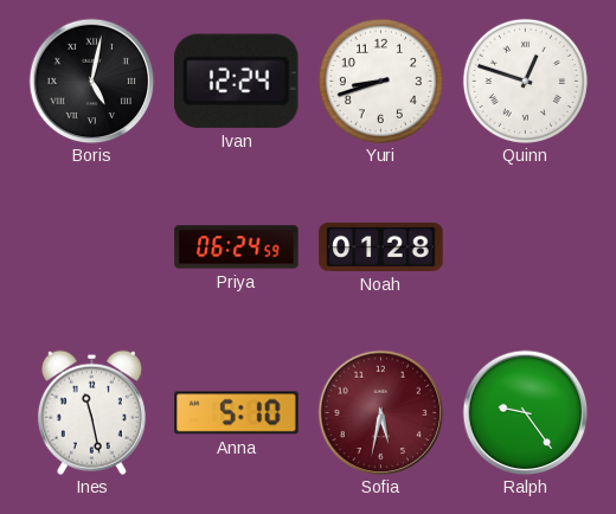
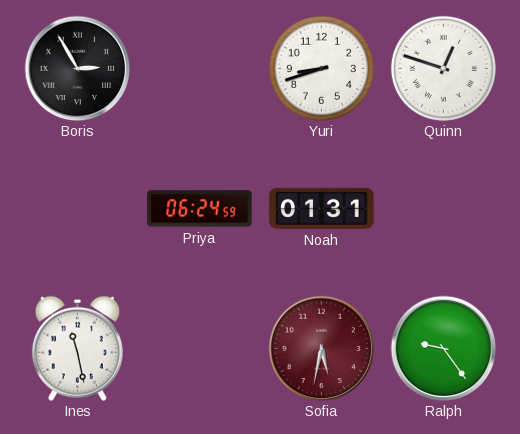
Boris: 5:02 -> 2:55 (77, 68)
Ivan: 12:24 -> none (236, 81)
Noah: 01:28 -> 01:31 (322, 208)
Anna: 5:10 -> none (237, 413)
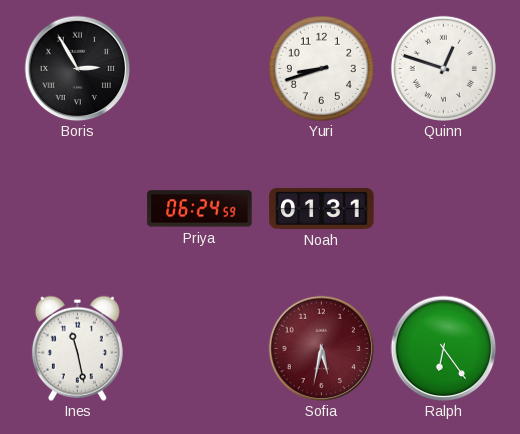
Ralph: 9:24 -> 6:24 (443, 348)
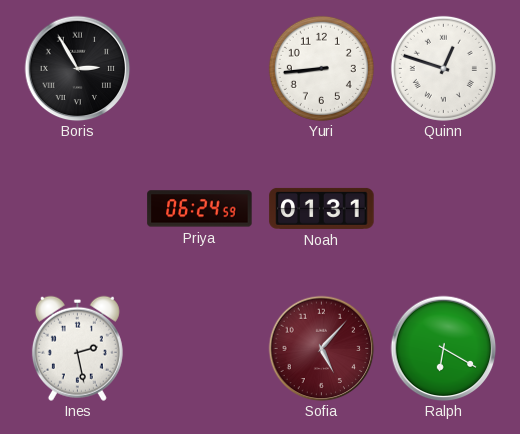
Yuri: 8:42 -> 8:44 (321, 68)
Ines: 11:28 -> 2:28 (77, 348)
Sofia: 5:32 -> 5:07 (321, 348)
Ralph: 6:24 -> 6:20 (443, 348)
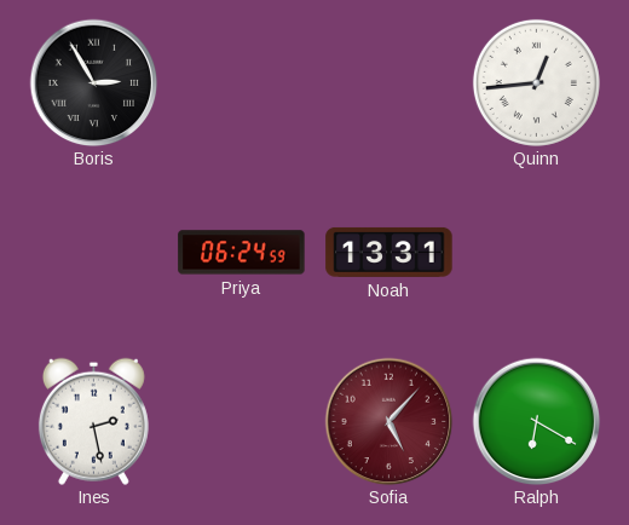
Yuri: 8:44 -> none (321, 68)
Quinn: 12:48 -> 12:44 (536, 82)
Noah: 01:31 -> 13:31 (389, 252)
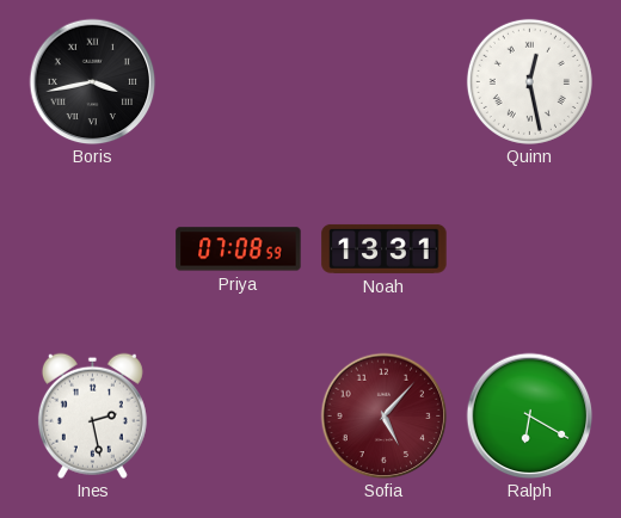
Boris: 2:55 -> 3:43 (92, 81)
Quinn: 12:44 -> 12:28 (529, 81)
Priya: 06:24 -> 07:08 (239, 249)
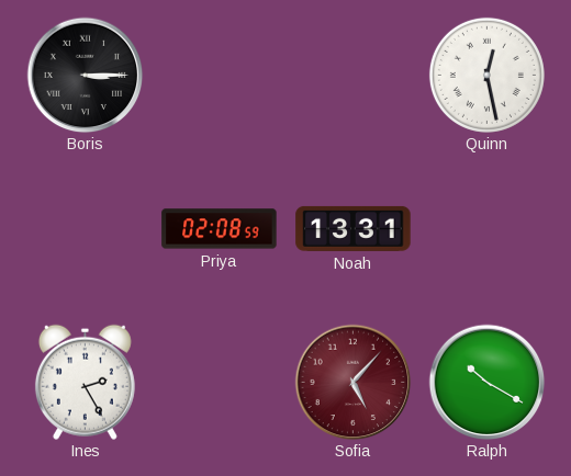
Boris: 3:43 -> 3:15 (85, 75)
Priya: 07:08 -> 02:08 (220, 229)
Ines: 2:28 -> 2:25 (85, 382)
Ralph: 6:20 -> 10:20 (486, 382)
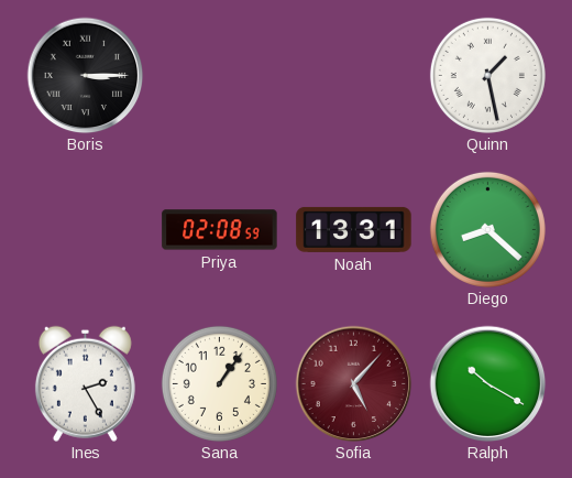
Quinn: 12:28 -> 1:28 (487, 75)
Diego: none -> 8:22 (487, 229)
Sana: none -> 1:06 (219, 383)
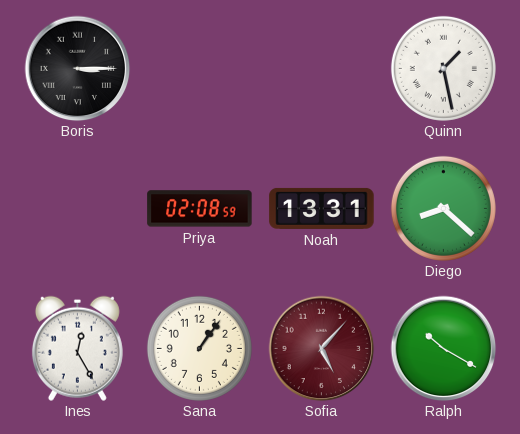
Ines: 2:25 -> 12:25 (77, 348)
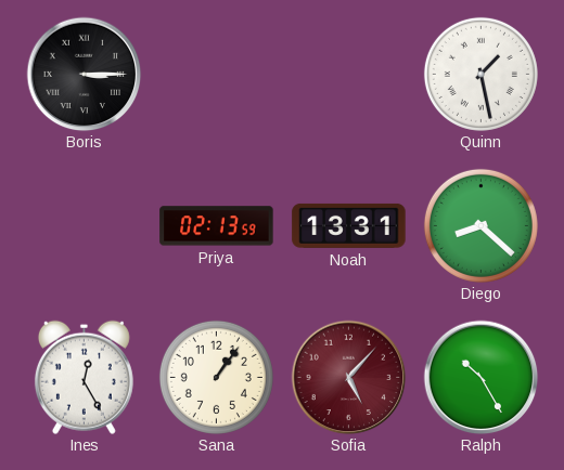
Priya: 02:08 -> 02:13 (217, 226)
Ralph: 10:20 -> 10:25 (480, 377)
